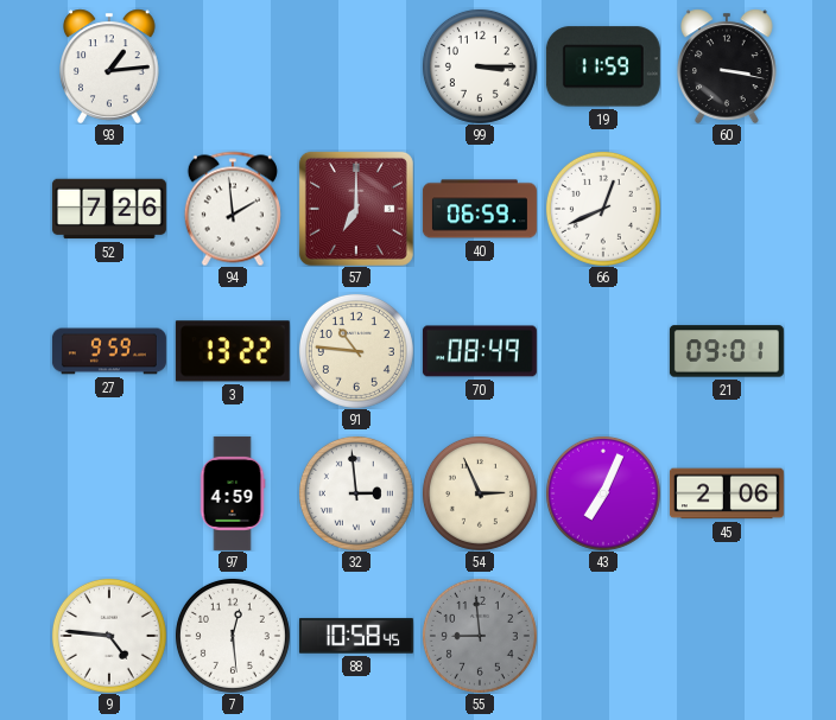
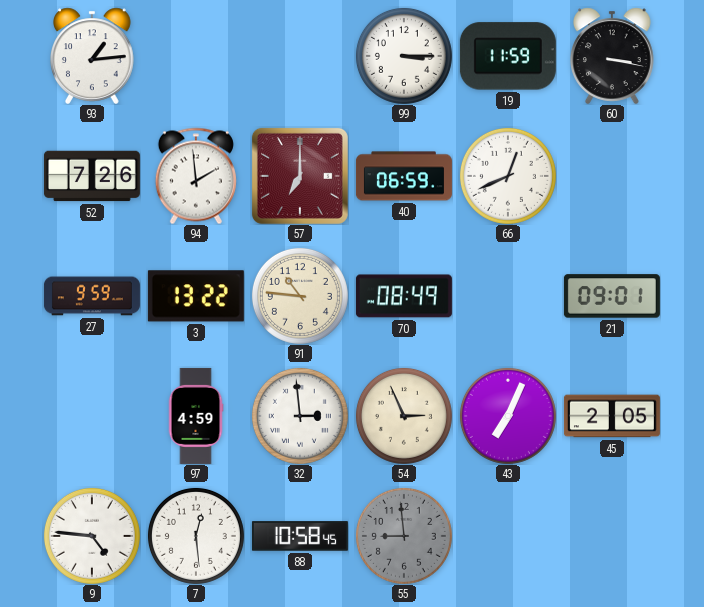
45: 2:06 -> 2:05 (612, 416)
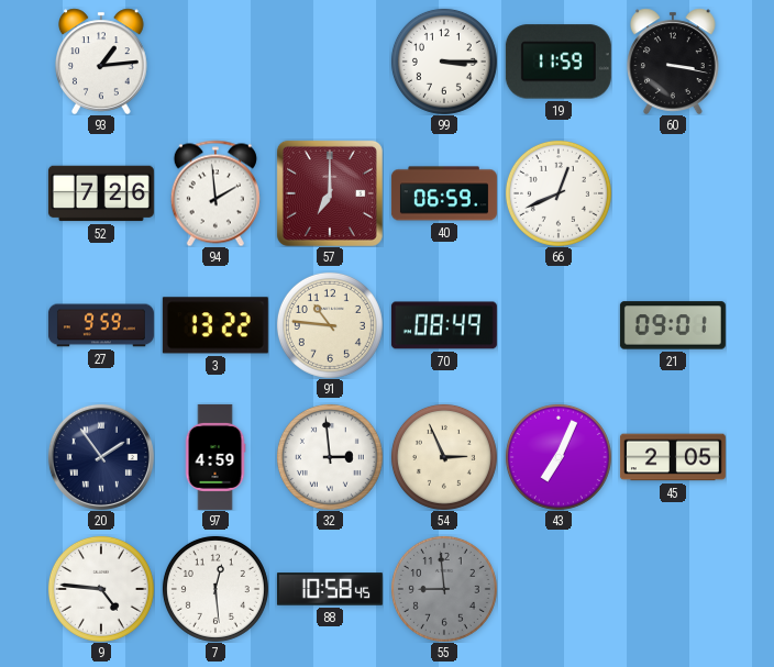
20: none -> 1:54 (101, 457)
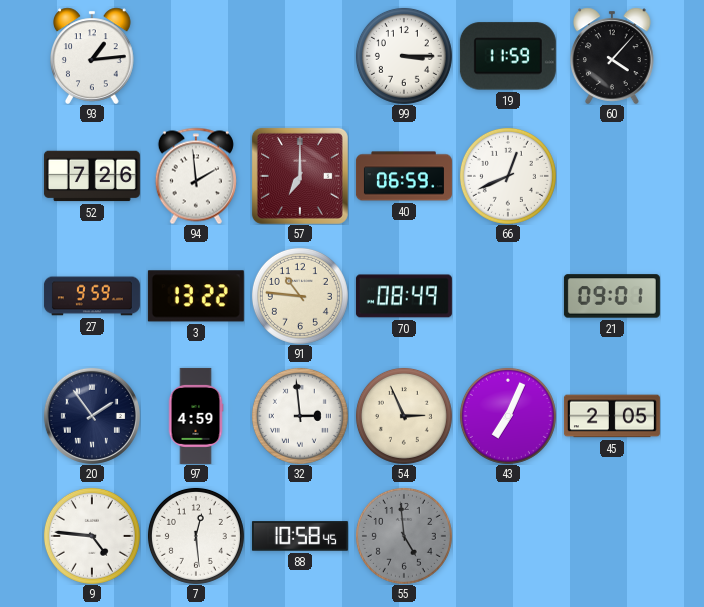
60: 3:17 -> 4:07 (613, 56)
55: 8:59 -> 4:59 (404, 536)
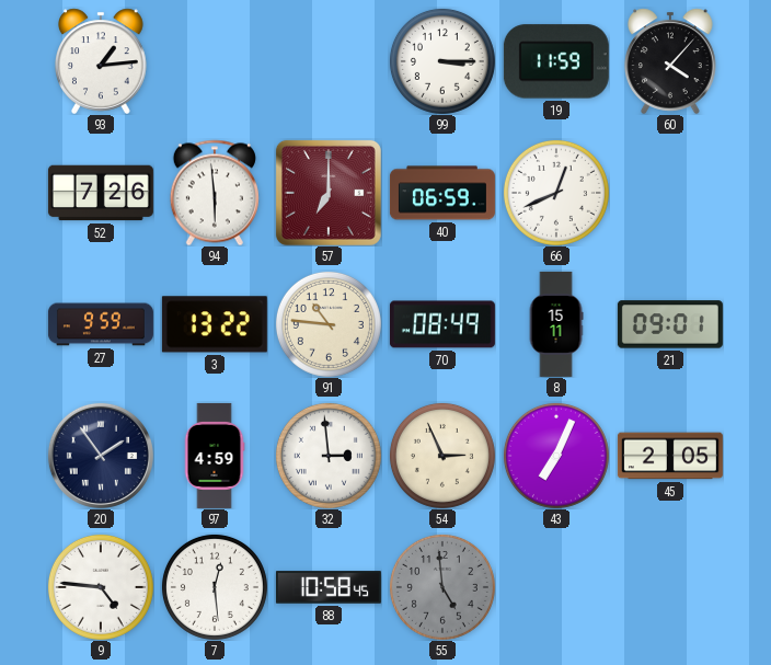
94: 1:59 -> 5:59 (215, 193)
8: none -> 15:11 (556, 324)
